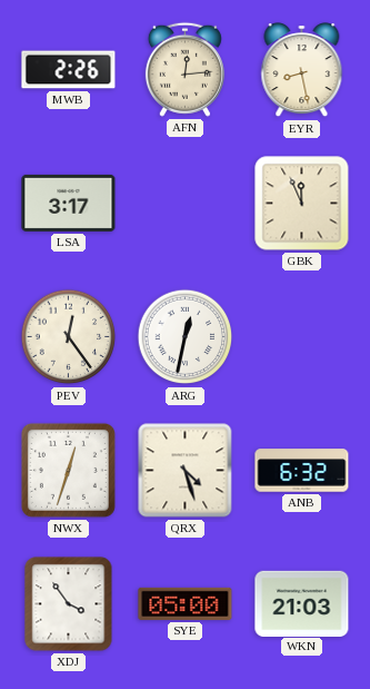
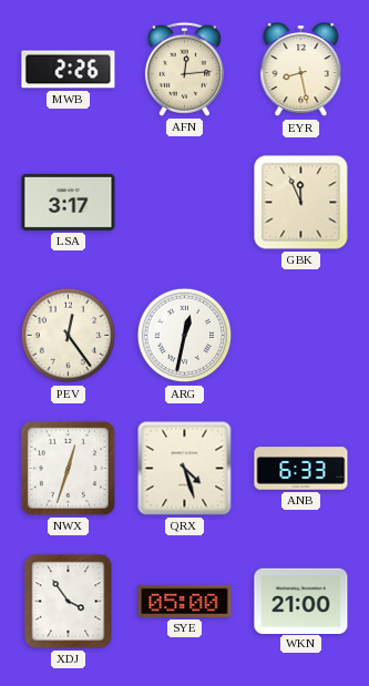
ANB: 6:32 -> 6:33 (301, 469)
WKN: 21:03 -> 21:00 (301, 601)
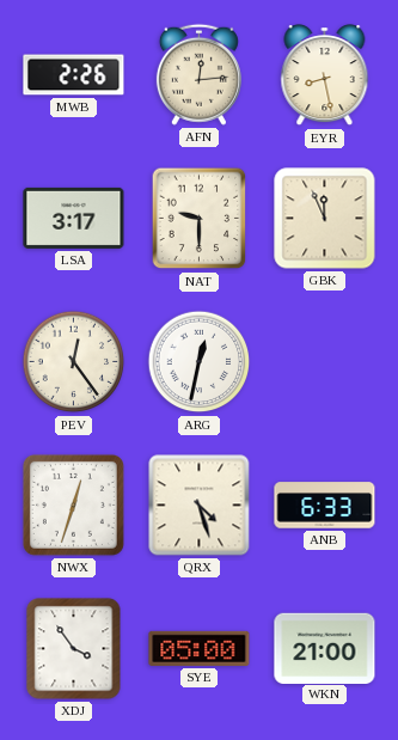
NAT: none -> 9:30 (200, 219)
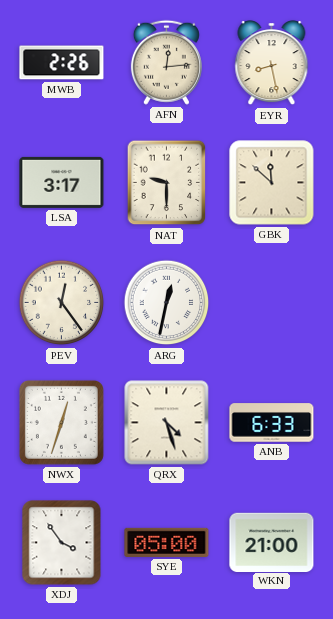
GBK: 11:56 -> 11:52 (272, 183)
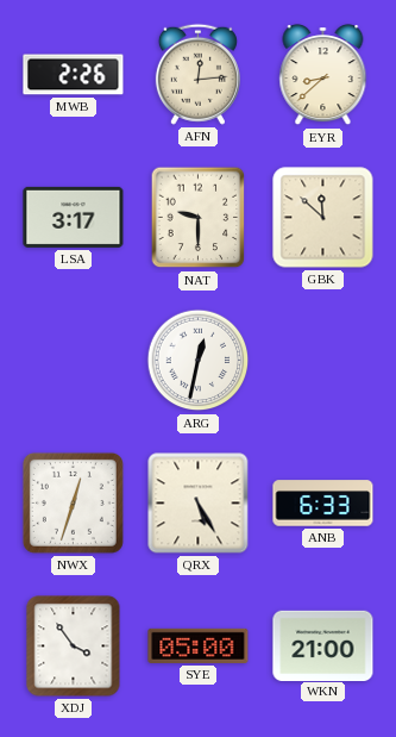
EYR: 8:28 -> 8:38 (323, 75)
PEV: 12:24 -> none (62, 303)
QRX: 4:27 -> 5:25 (199, 504)
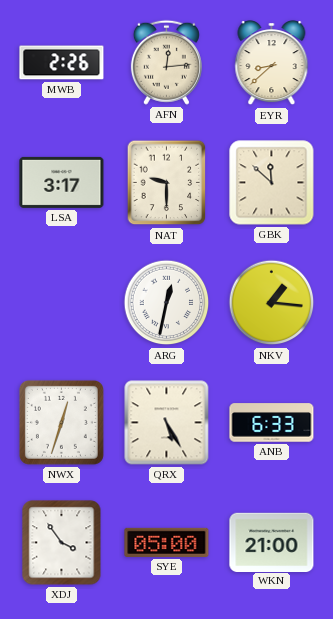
NKV: none -> 1:16 (272, 303)
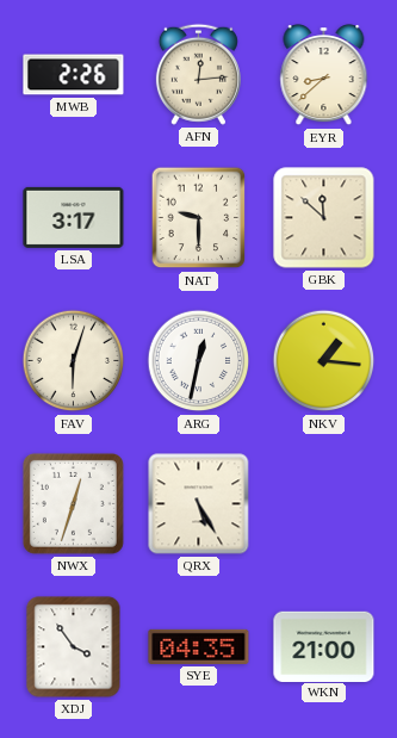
FAV: none -> 6:03 (74, 361)
ANB: 6:33 -> none (272, 423)
SYE: 05:00 -> 04:35 (199, 646)
